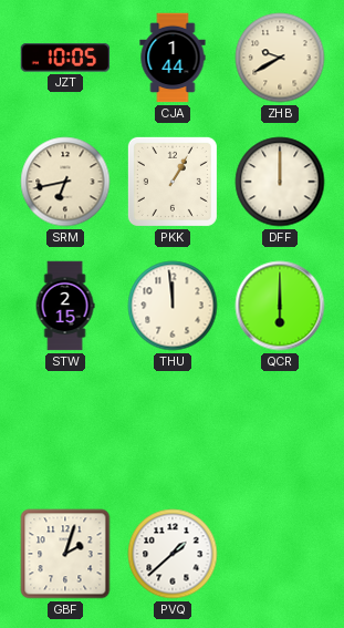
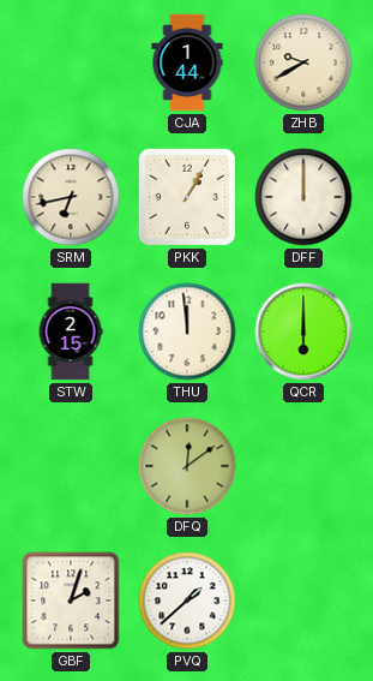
JZT: 10:05 -> none (65, 58)
DFQ: none -> 12:09 (187, 466)
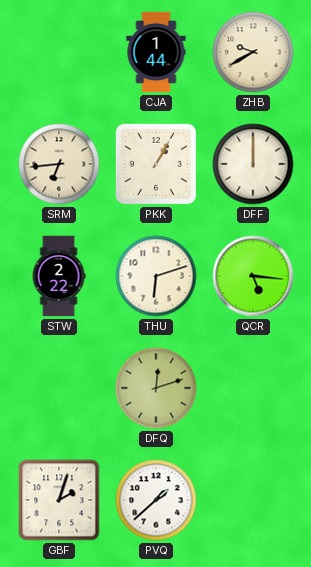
SRM: 6:43 -> 6:44 (59, 164)
STW: 2:15 -> 2:22 (59, 276)
THU: 11:59 -> 6:12 (156, 276)
QCR: 6:00 -> 5:16 (253, 276)
DFQ: 12:09 -> 12:12 (156, 388)
